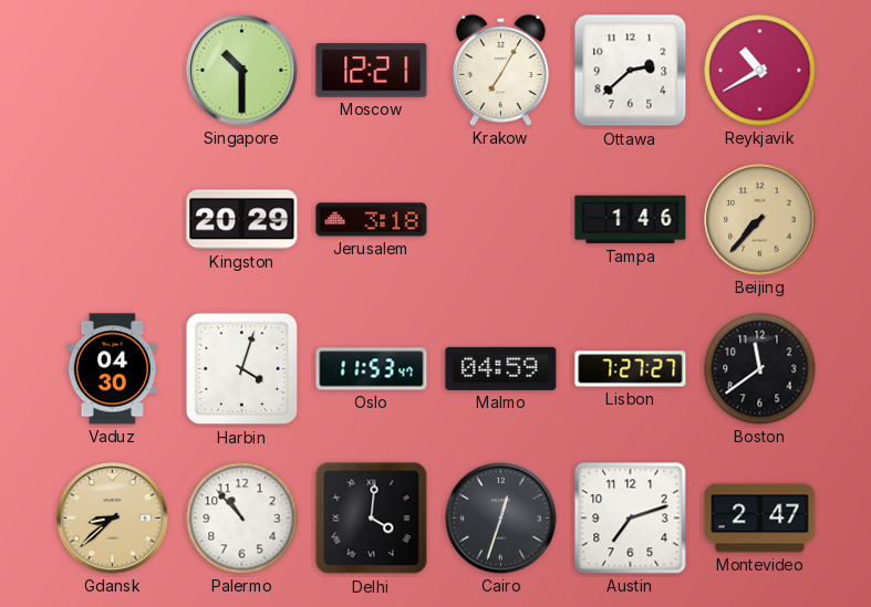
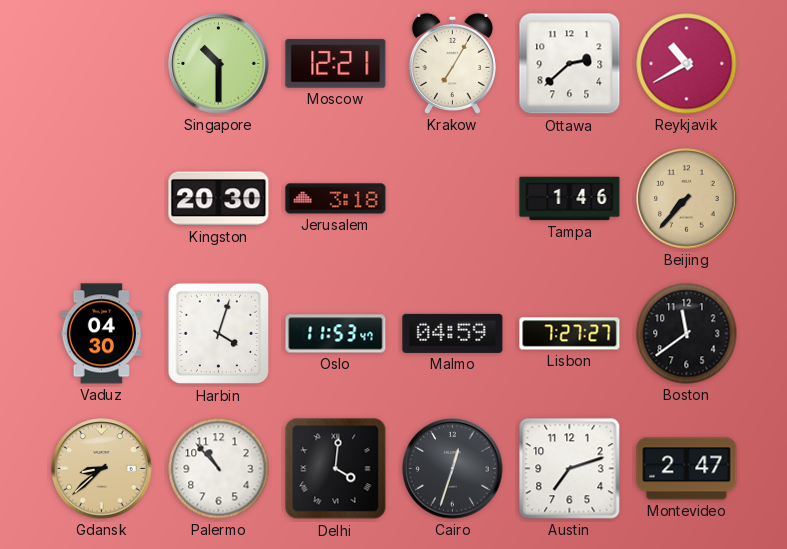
Kingston: 20:29 -> 20:30 (219, 199)
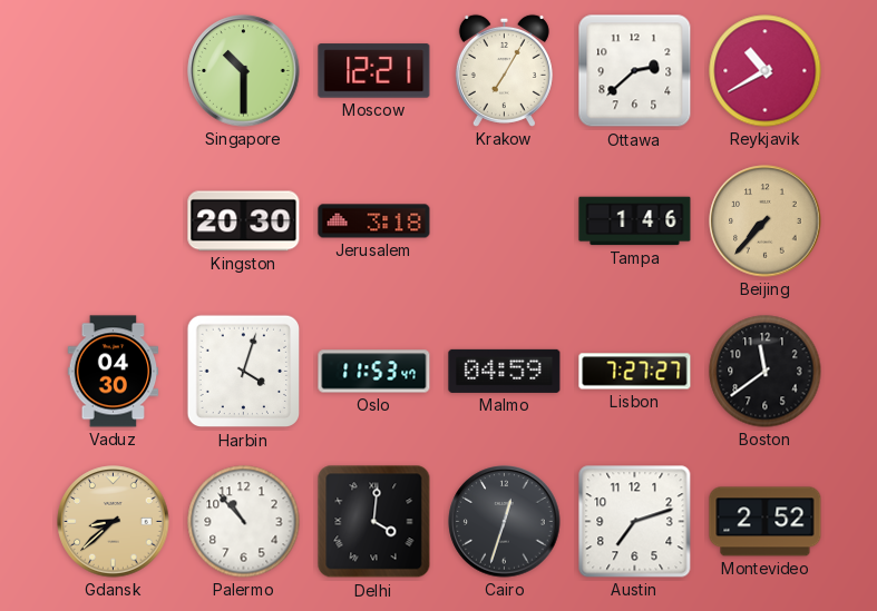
Montevideo: 2:47 -> 2:52 (766, 522)
